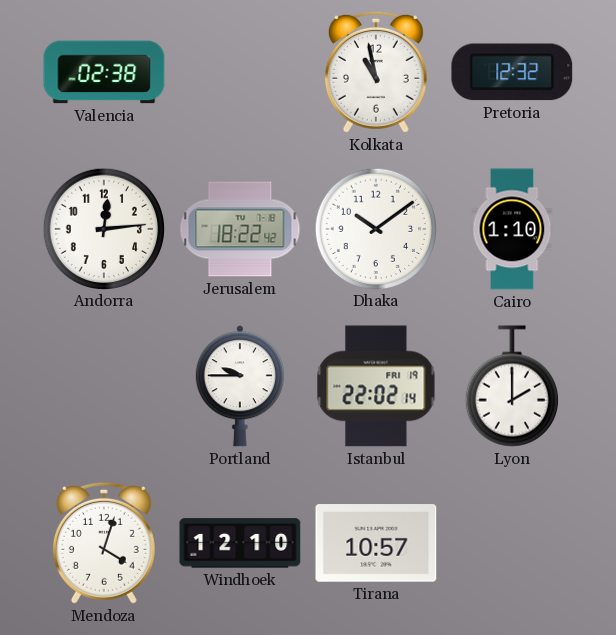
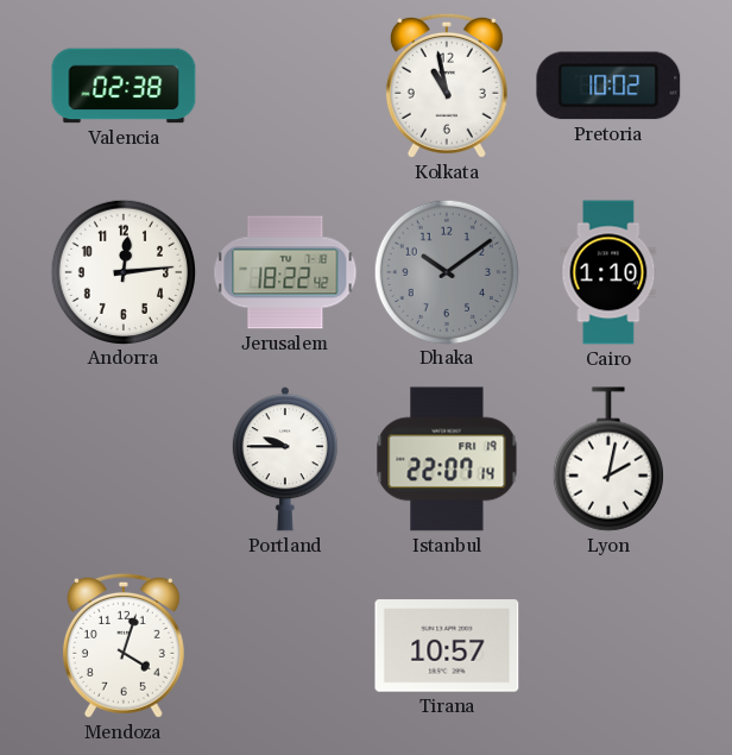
Pretoria: 12:32 -> 10:02 (608, 86)
Dhaka dial: white -> grey (446, 271)
Istanbul: 22:02 -> 22:07 (447, 459)
Lyon: 2:00 -> 2:02 (608, 459)
Windhoek: 12:10 -> none (240, 543)
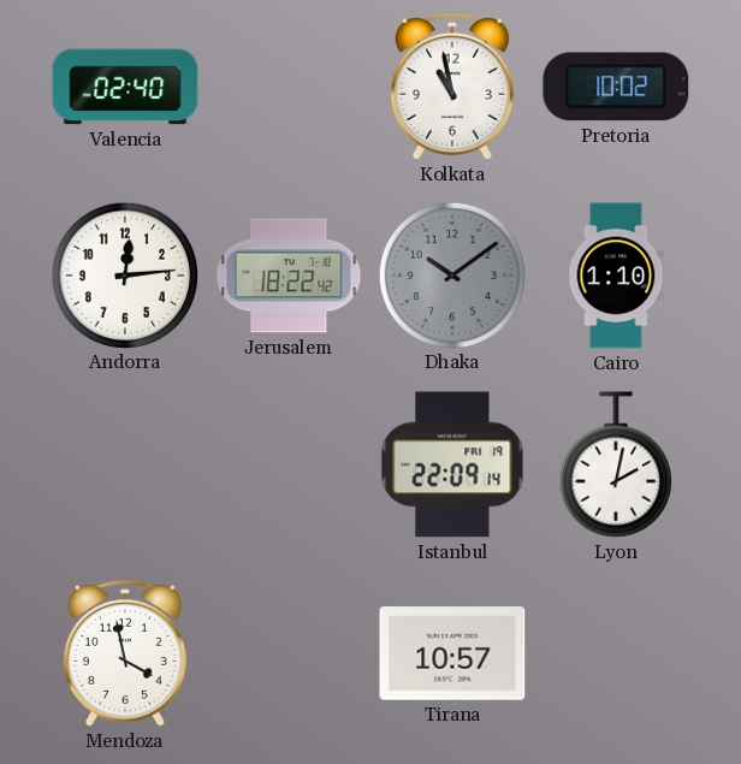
Valencia: 02:38 -> 02:40 (125, 87)
Portland: 9:45 -> none (285, 459)
Istanbul: 22:07 -> 22:09 (452, 464)
Mendoza: 4:03 -> 3:58 (125, 653)
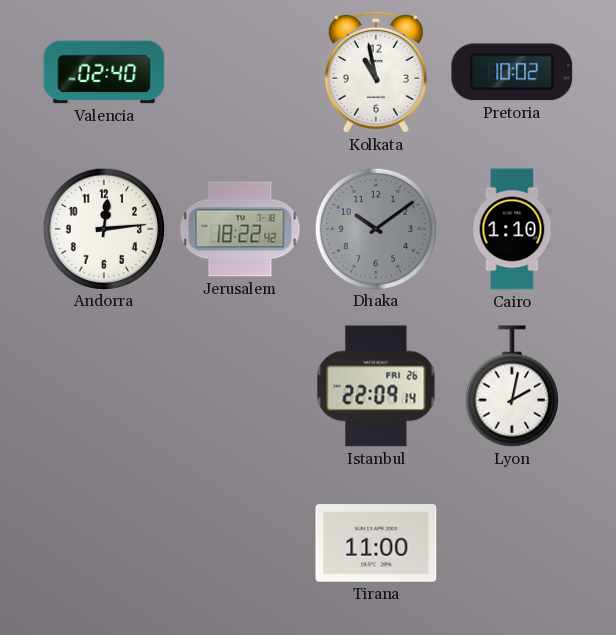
Istanbul date: FRI 19 -> FRI 26 (376, 386)
Mendoza: 3:58 -> none (125, 653)
Tirana: 10:57 -> 11:00 (376, 543)
